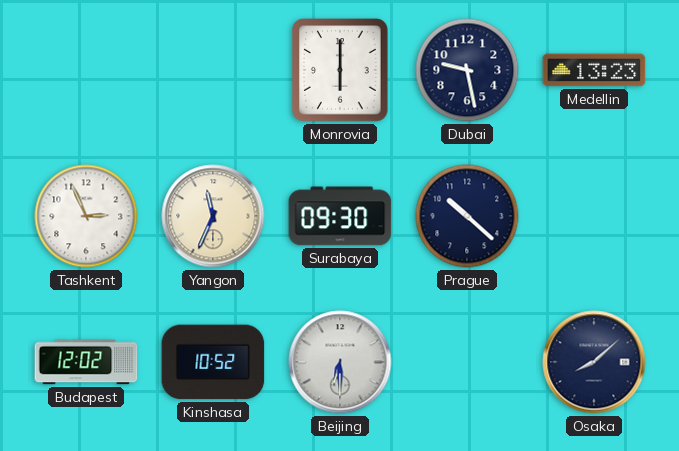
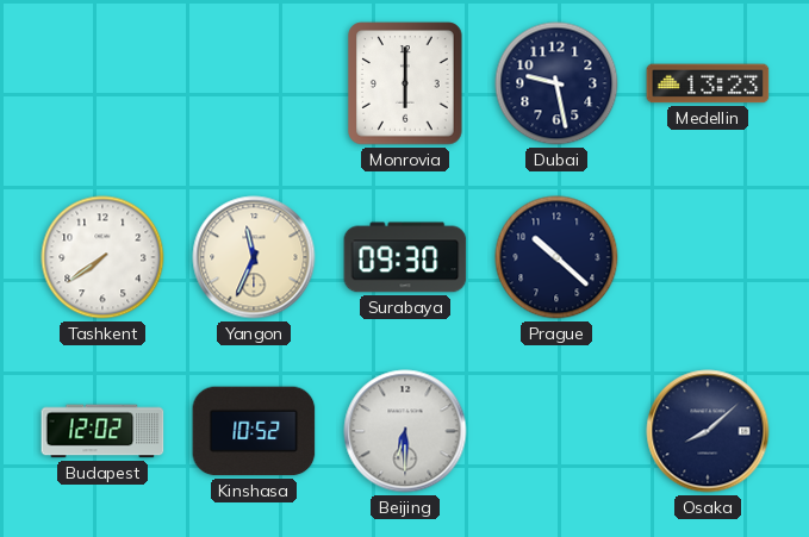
Tashkent: 2:56 -> 7:39 (102, 257)
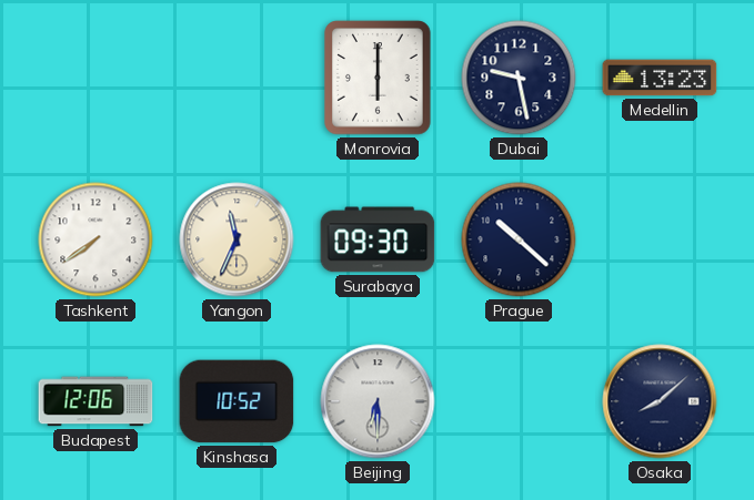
Budapest: 12:02 -> 12:06 (95, 401)
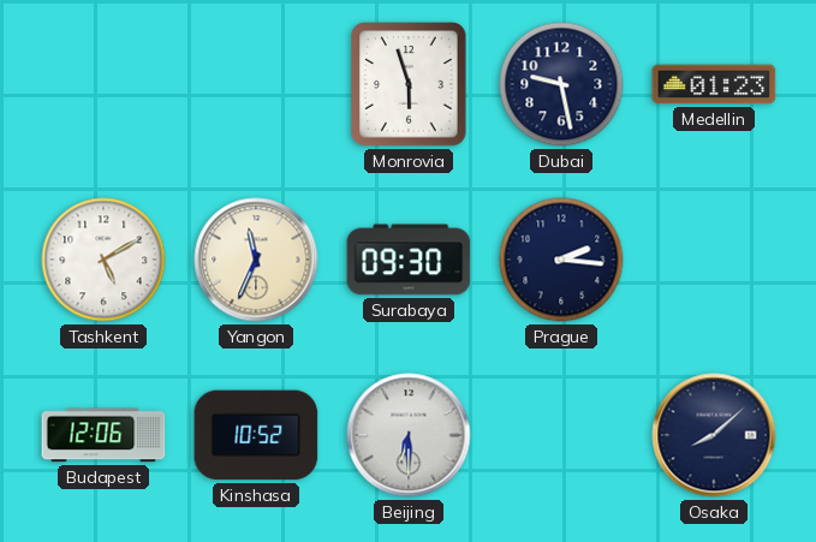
Monrovia: 6:00 -> 5:57 (409, 84)
Medellin: 13:23 -> 01:23 (714, 84)
Tashkent: 7:39 -> 5:10 (103, 260)
Prague: 10:22 -> 2:16 (561, 260)
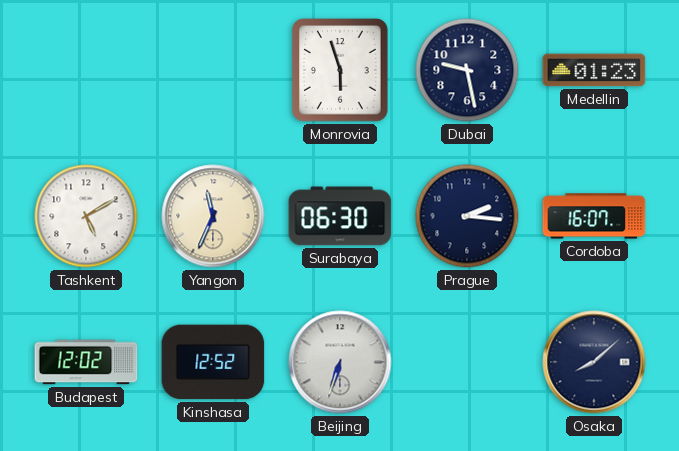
Surabaya: 09:30 -> 06:30 (340, 216)
Cordoba: none -> 16:07 (594, 216)
Budapest: 12:06 -> 12:02 (86, 362)
Kinshasa: 10:52 -> 12:52 (213, 362)
Beijing: 6:30 -> 6:33 (340, 362)
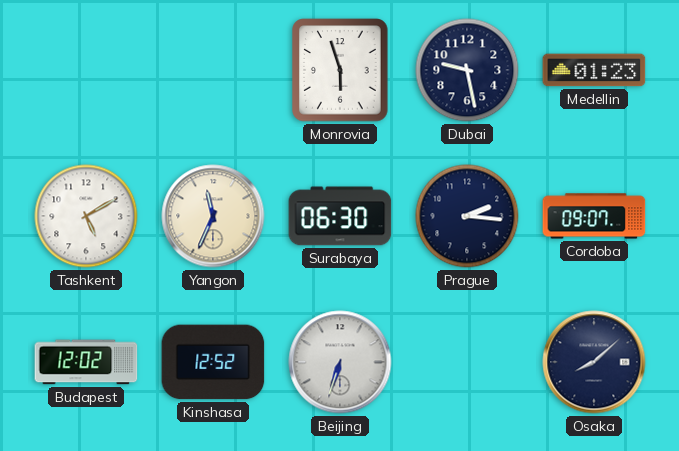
Cordoba: 16:07 -> 09:07 (594, 216)
